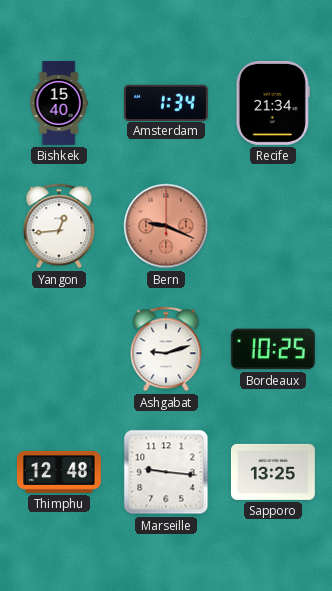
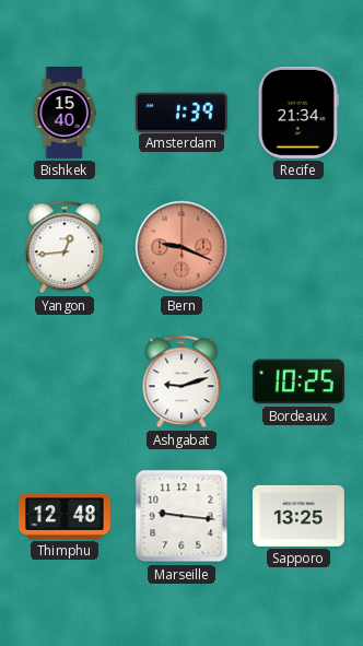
Amsterdam: 1:34 -> 1:39 (181, 111)
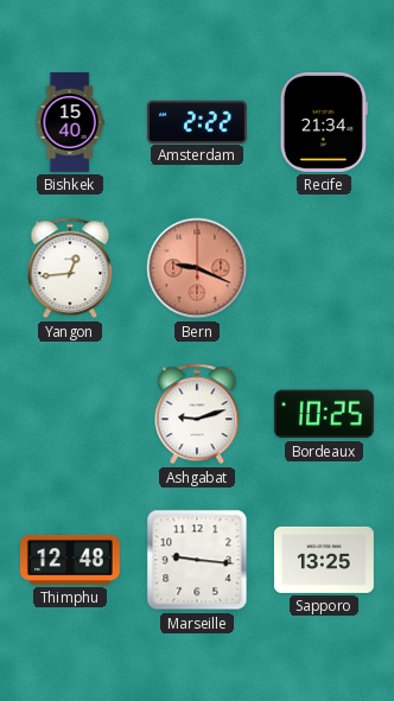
Amsterdam: 1:39 -> 2:22 (197, 121)
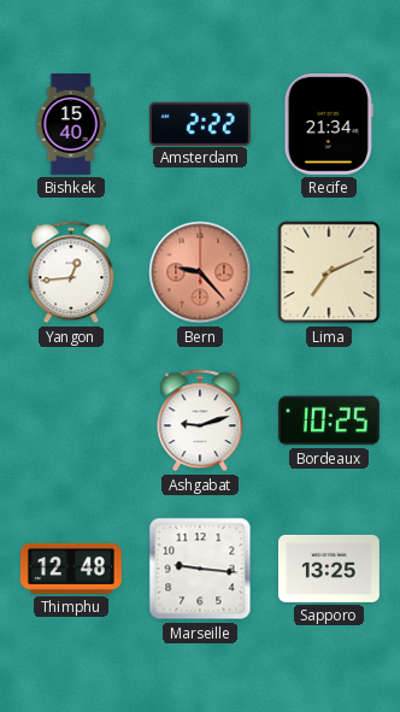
Bern: 9:19 -> 9:23 (200, 272)
Lima: none -> 7:11 (329, 272)
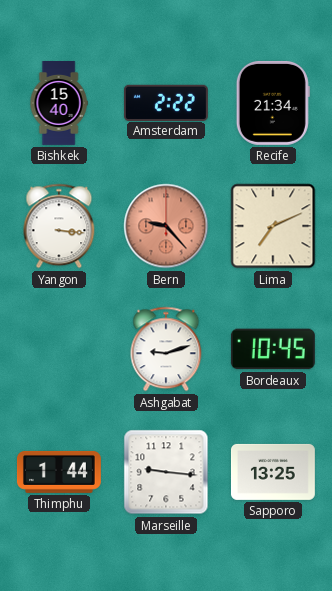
Yangon: 12:44 -> 3:16 (59, 226)
Bordeaux: 10:25 -> 10:45 (273, 349)
Thimphu: 12:48 -> 1:44 (59, 472)
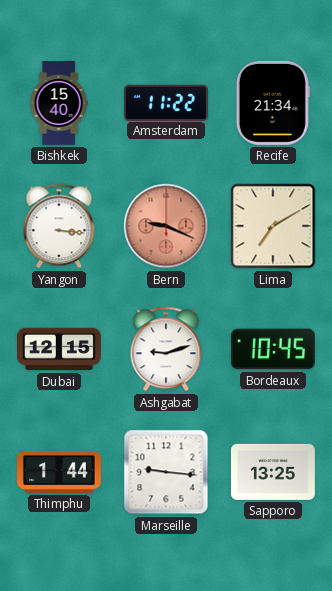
Amsterdam: 2:22 -> 11:22 (166, 102)
Bern: 9:23 -> 9:19 (166, 226)
Lima: 7:11 -> 7:10 (273, 226)
Dubai: none -> 12:15 (59, 349)
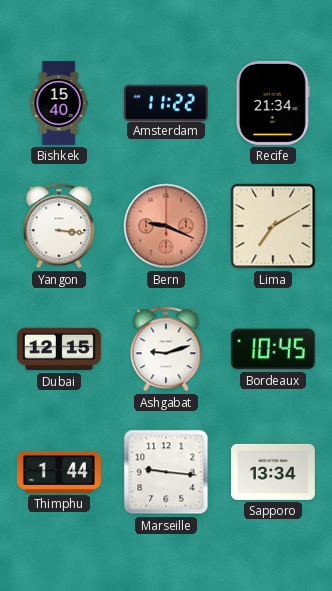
Sapporo: 13:25 -> 13:34 (273, 472)
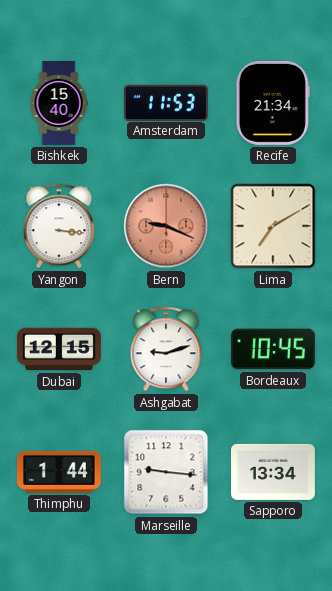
Amsterdam: 11:22 -> 11:53 (166, 102)
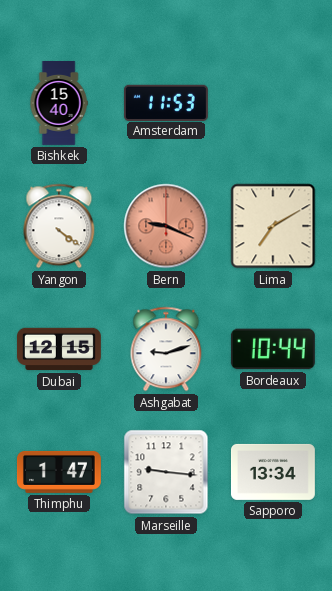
Recife: 21:34 -> none (273, 103)
Yangon: 3:16 -> 4:21 (59, 226)
Bordeaux: 10:45 -> 10:44 (273, 349)
Thimphu: 1:44 -> 1:47 (59, 472)
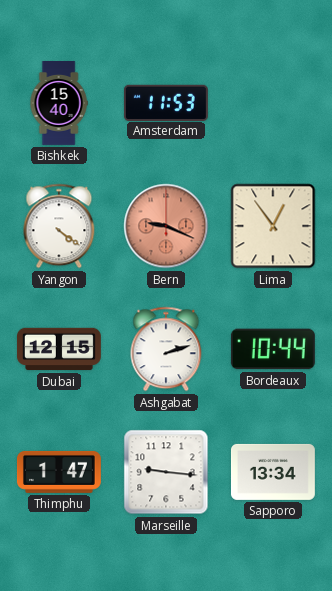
Lima: 7:10 -> 12:54 (273, 226)
Ashgabat: 9:12 -> 2:12 (166, 349)
